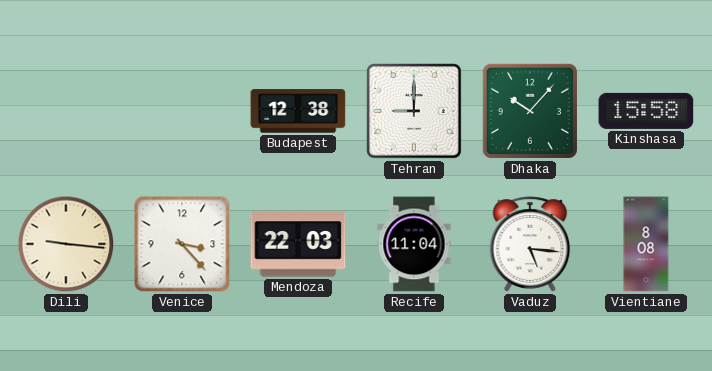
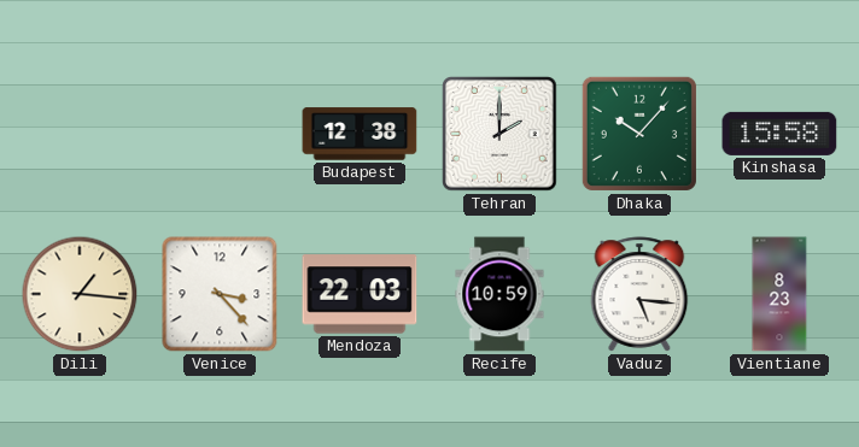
Tehran: 9:00 -> 2:00 (499, 134)
Dili: 9:16 -> 1:16 (80, 294)
Recife: 11:04 -> 10:59 (499, 294)
Vientiane: 8:08 -> 8:23 (779, 294)
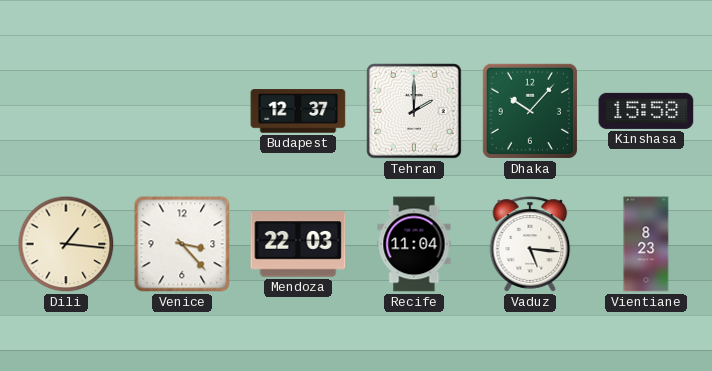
Budapest: 12:38 -> 12:37 (298, 111)
Recife: 10:59 -> 11:04 (414, 244)
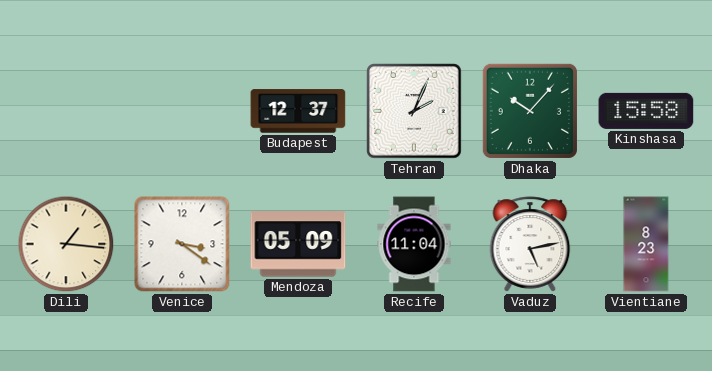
Tehran: 2:00 -> 2:04 (414, 111)
Venice: 3:23 -> 3:21 (182, 244)
Mendoza: 22:03 -> 05:09 (298, 244)
Vaduz: 5:16 -> 5:13 (530, 244)
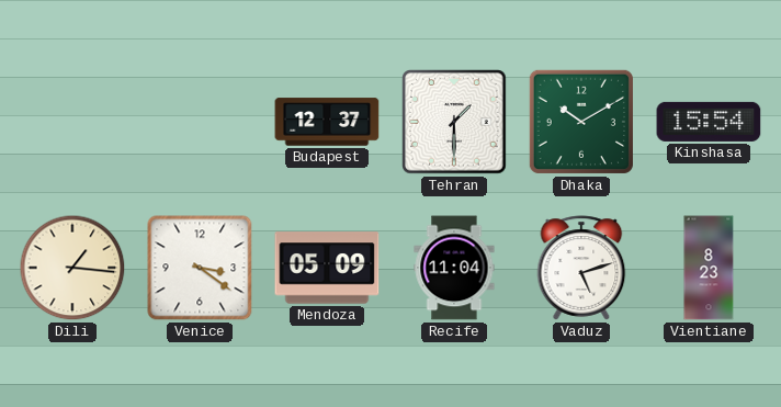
Tehran: 2:04 -> 1:30 (454, 122)
Dhaka: 10:07 -> 10:10 (581, 122)
Kinshasa: 15:58 -> 15:54 (709, 122)
Vaduz: 5:13 -> 5:12 (581, 268)
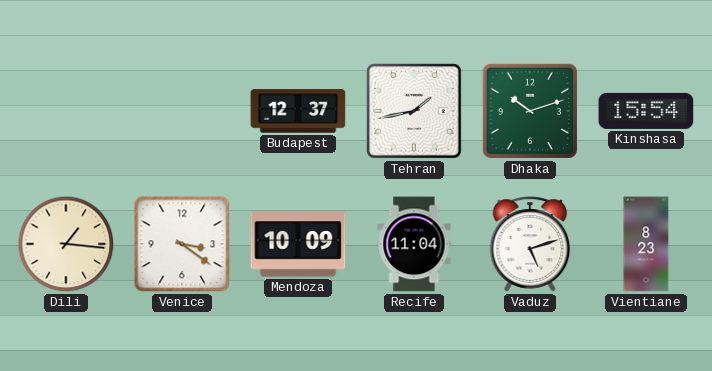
Tehran: 1:30 -> 1:43 (414, 111)
Dhaka: 10:10 -> 10:12 (530, 111)
Mendoza: 05:09 -> 10:09 (298, 244)
